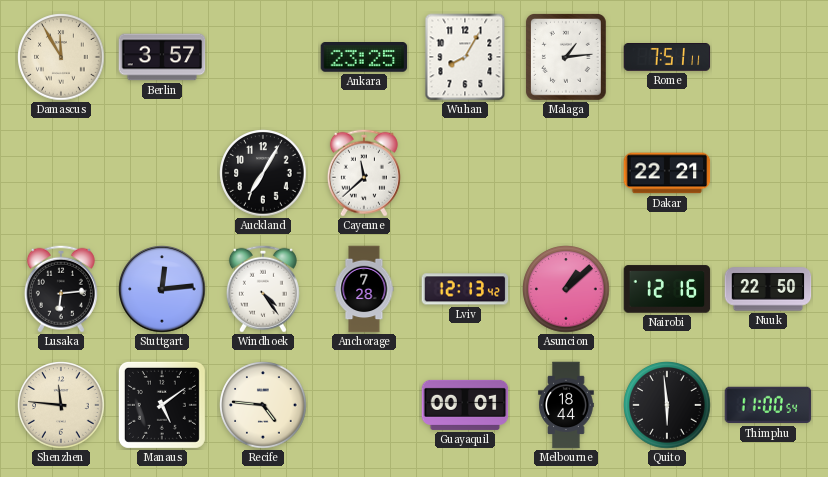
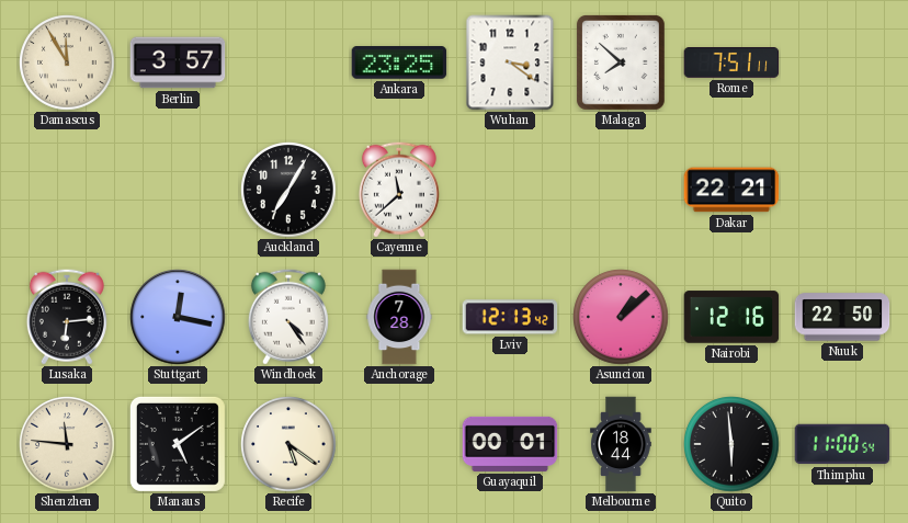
Wuhan: 8:05 -> 3:21 (510, 62)
Malaga: 1:14 -> 7:52 (621, 64)
Stuttgart: 12:14 -> 12:17 (178, 317)
Recife: 4:46 -> 5:21 (288, 444)
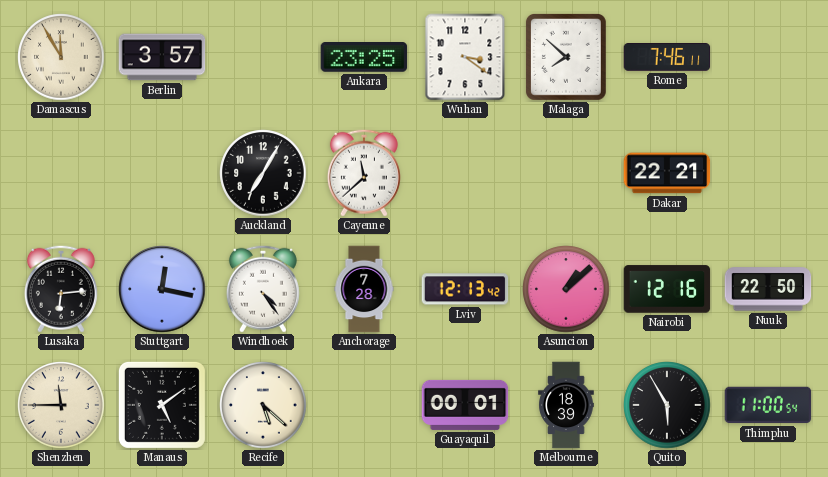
Rome: 7:51 -> 7:46 (667, 58)
Shenzhen: 11:46 -> 11:45 (61, 405)
Recife: 5:21 -> 5:22 (263, 405)
Melbourne: 18:44 -> 18:39 (566, 405)
Quito: 5:59 -> 5:55 (667, 405)
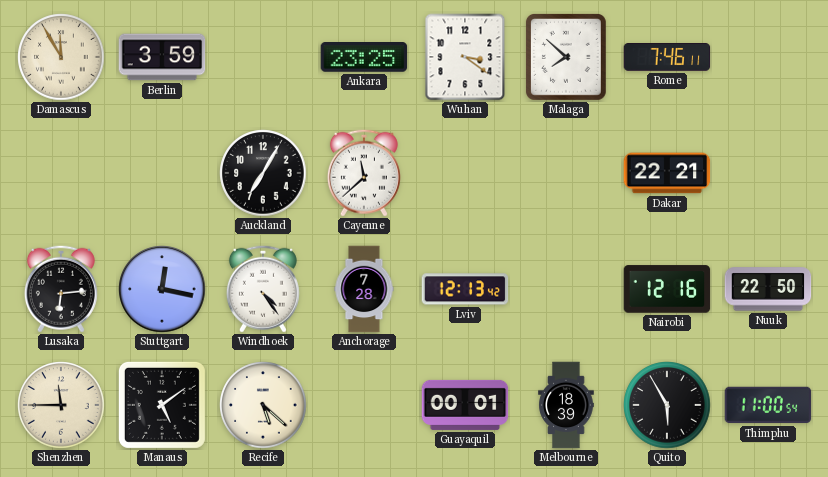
Berlin: 3:57 -> 3:59 (162, 57)
Asuncion: 1:08 -> none (566, 289)
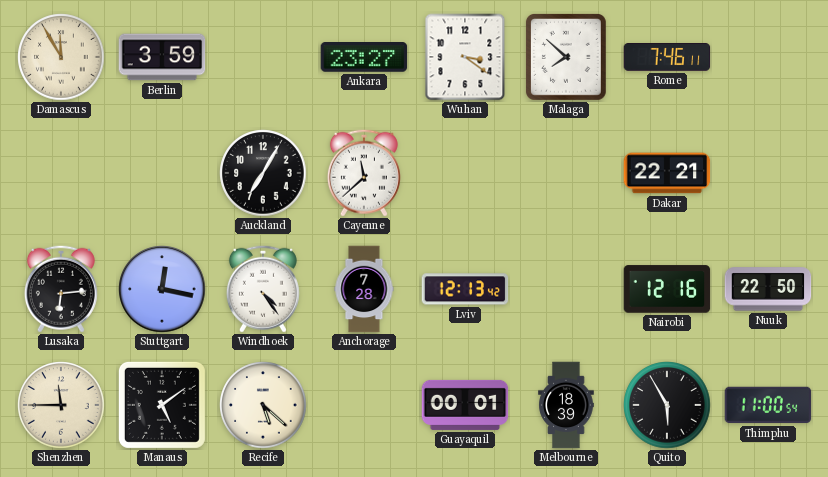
Ankara: 23:25 -> 23:27 (364, 58)
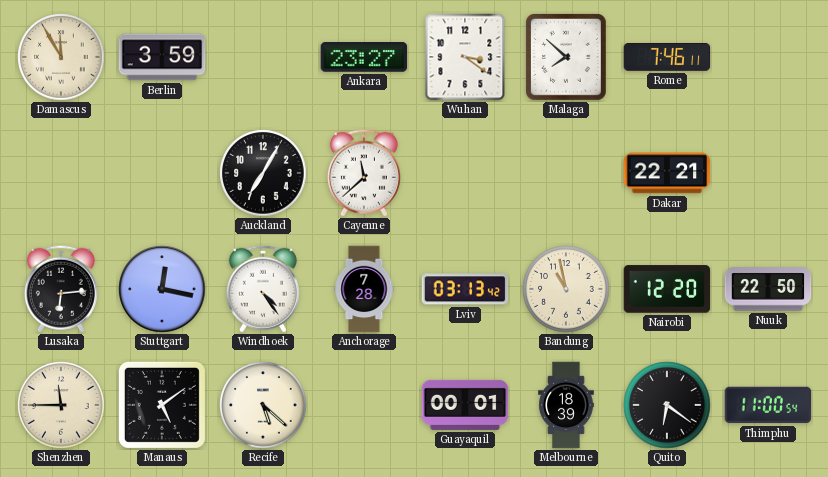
Lviv: 12:13 -> 03:13 (465, 289)
Bandung: none -> 10:58 (566, 289)
Nairobi: 12:16 -> 12:20 (667, 289)
Quito: 5:55 -> 6:21 (667, 405)
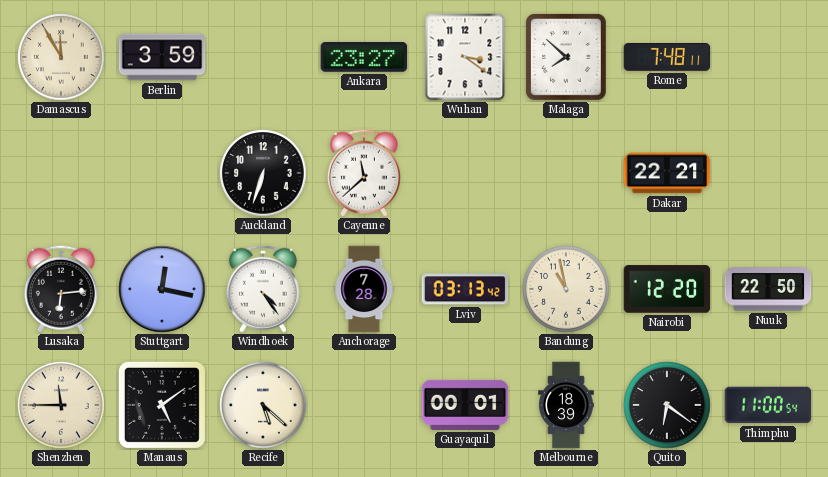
Rome: 7:46 -> 7:48 (667, 58)
Auckland: 7:05 -> 6:33 (263, 173)
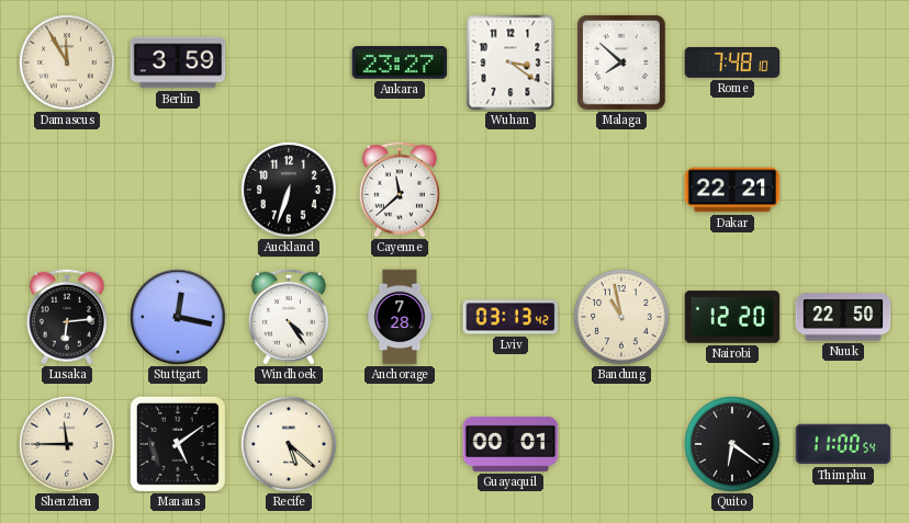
Rome: 7:48:11 -> 7:48:10 (732, 64)
Melbourne: 18:39 -> none (566, 405)
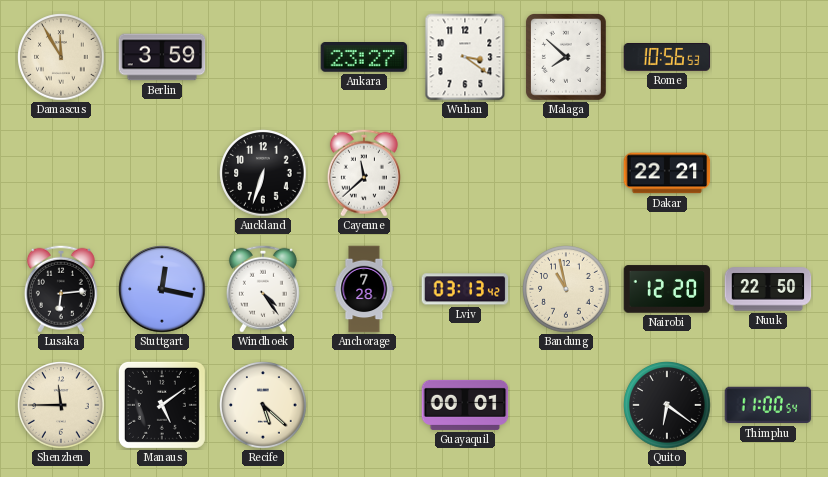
Rome: 7:48 -> 10:56 (667, 58)
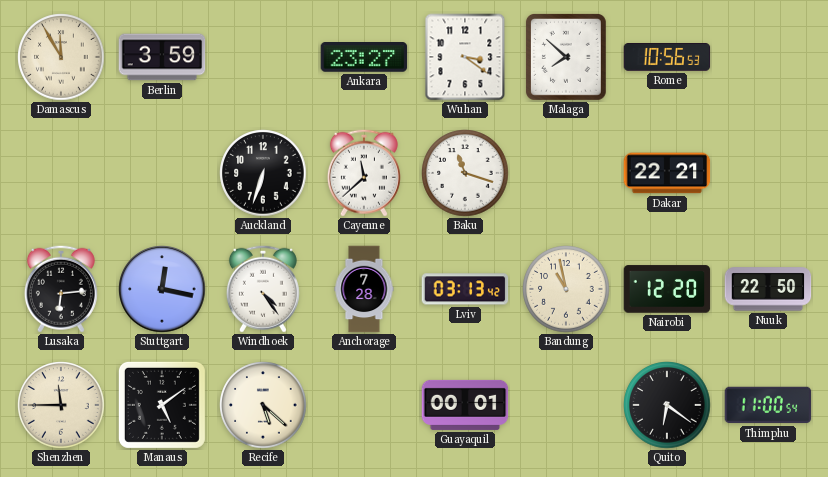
Baku: none -> 11:18 (465, 173)
